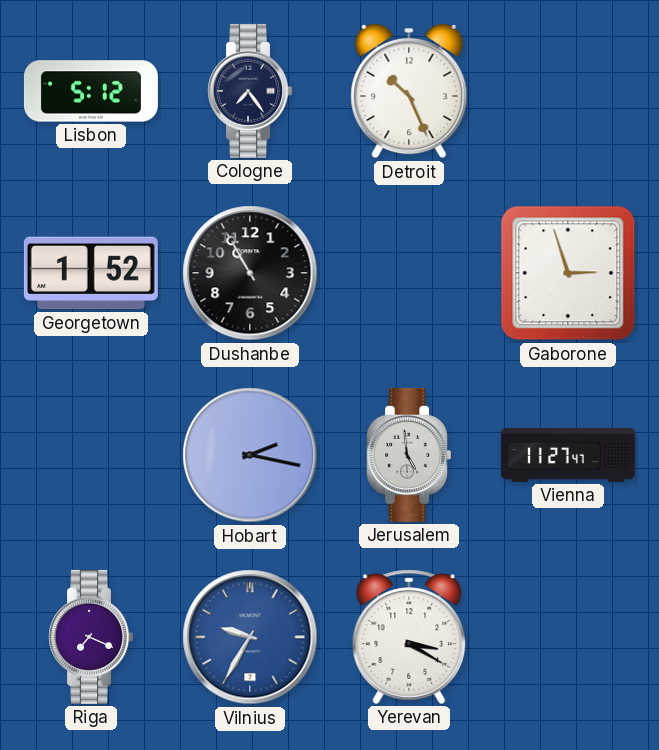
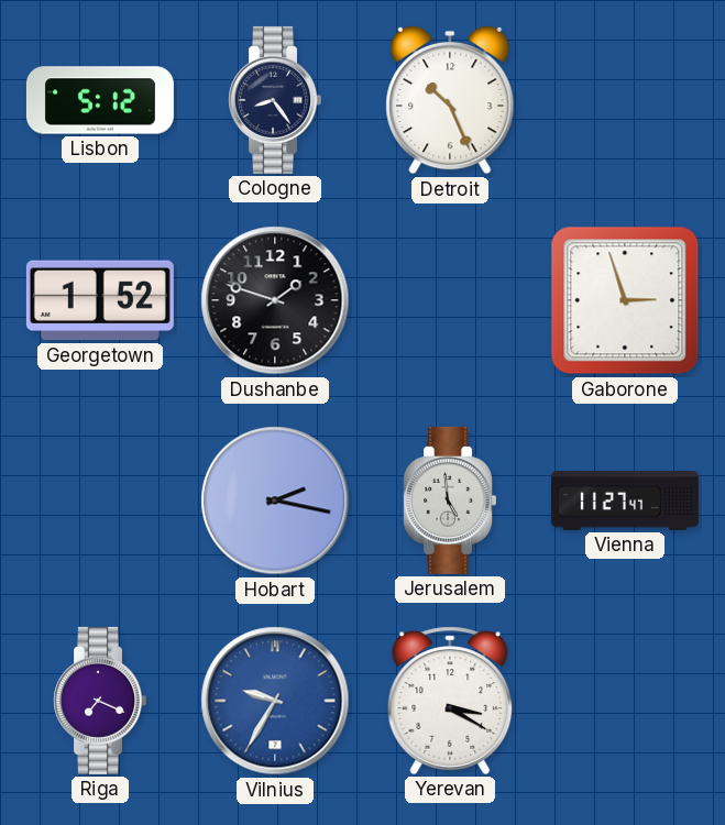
Cologne: 7:24 -> 8:24 (274, 100)
Dushanbe: 10:55 -> 1:48 (275, 300)
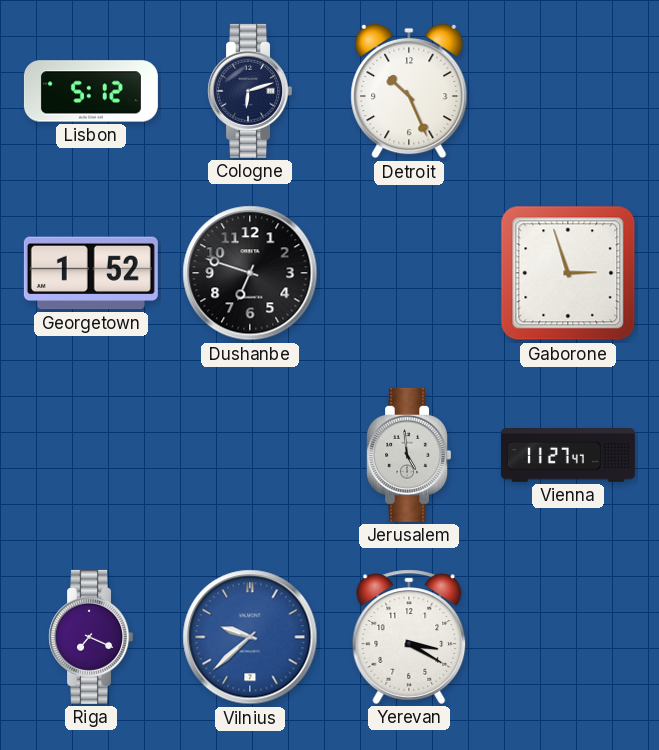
Cologne: 8:24 -> 6:12 (249, 91)
Dushanbe: 1:48 -> 6:48 (250, 273)
Hobart: 2:17 -> none (275, 501)
Vilnius: 9:35 -> 9:38 (250, 637)
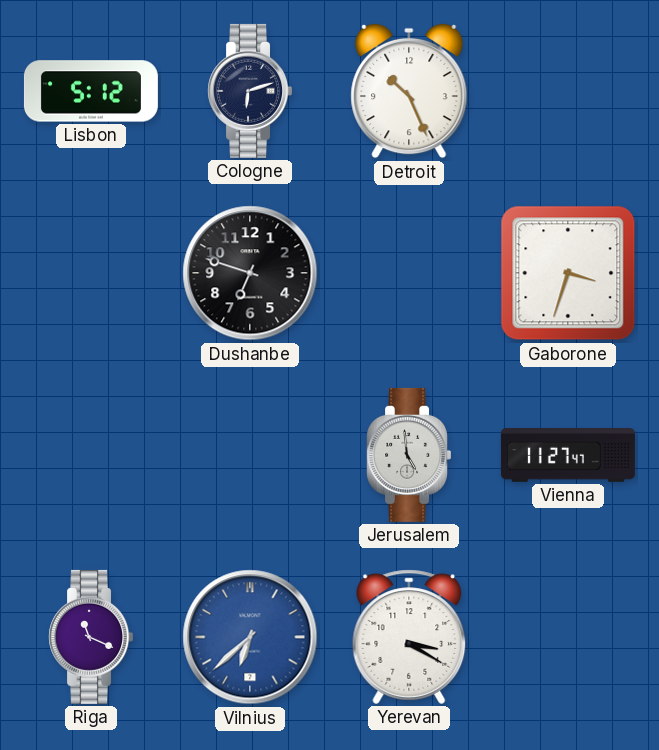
Georgetown: 1:52 -> none (91, 273)
Gaborone: 2:57 -> 3:33 (568, 273)
Riga: 7:19 -> 11:19 (90, 637)
Vilnius: 9:38 -> 6:38 (250, 637)
